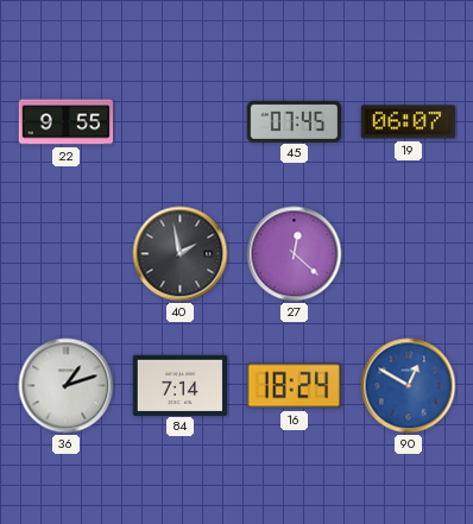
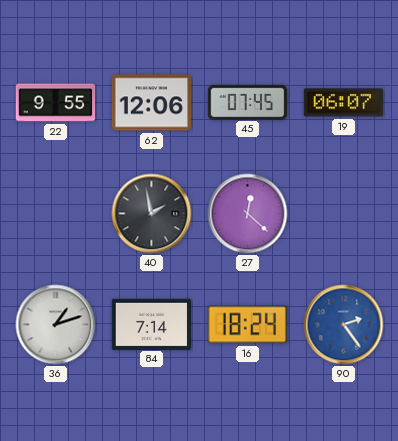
62: none -> 12:06 (152, 103)
90: 12:50 -> 2:24 (344, 325)
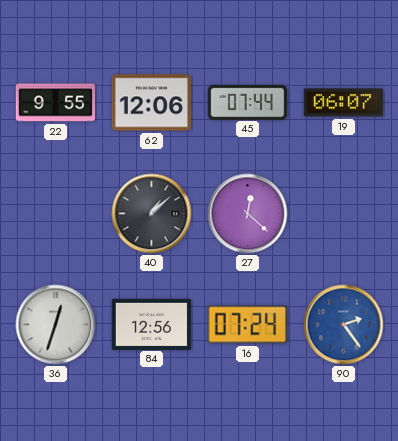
45: 07:45 -> 07:44 (248, 102)
40: 1:58 -> 1:08 (152, 214)
36: 1:12 -> 12:33 (56, 325)
84: 7:14 -> 12:56 (152, 324)
16: 18:24 -> 07:24 (247, 325)
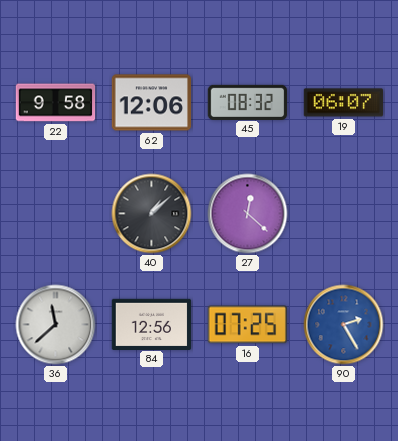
22: 9:55 -> 9:58 (56, 103)
45: 07:44 -> 08:32 (248, 102)
36: 12:33 -> 11:38 (56, 325)
16: 07:24 -> 07:25 (247, 325)
90: 2:24 -> 2:25 (344, 325)
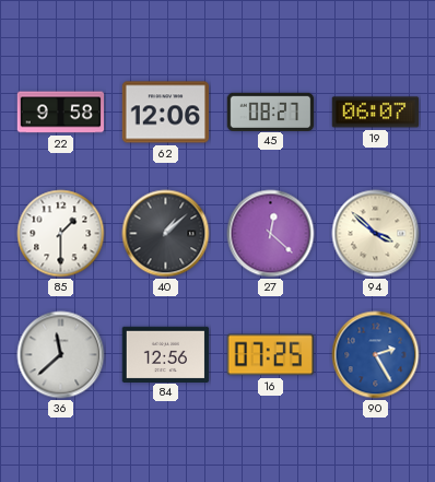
45: 08:32 -> 08:27 (271, 111)
85: none -> 1:30 (61, 234)
94: none -> 3:52 (376, 234)
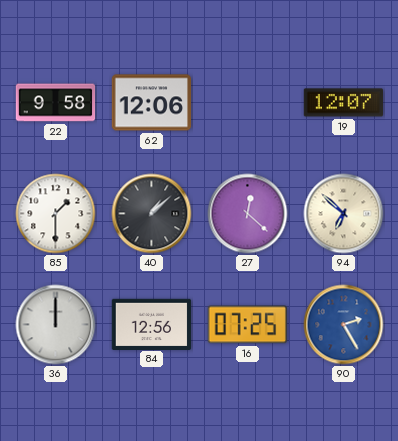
45: 08:27 -> none (271, 111)
19: 06:07 -> 12:07 (344, 103)
94: 3:52 -> 6:52 (344, 214)
36: 11:38 -> 12:00 (56, 325)
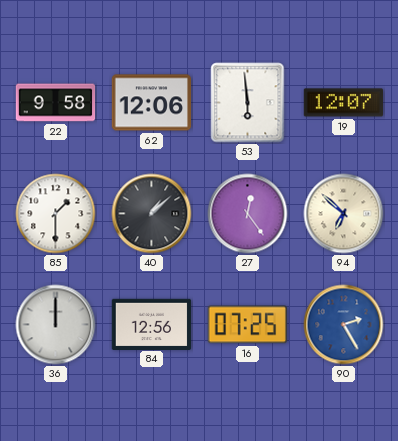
53: none -> 5:59 (248, 103)
27: 12:22 -> 12:24 (248, 214)
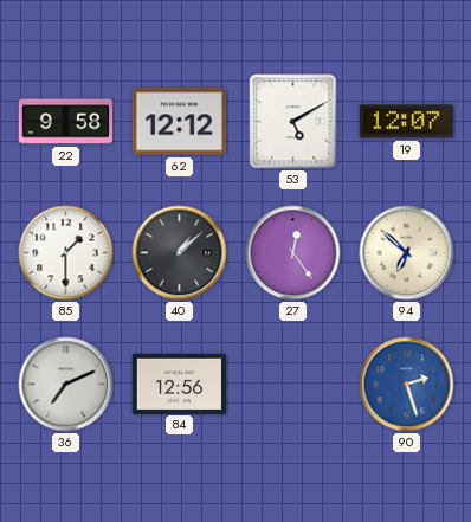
62: 12:06 -> 12:12 (180, 122)
53: 5:59 -> 5:10 (293, 122)
36: 12:00 -> 7:11 (66, 385)
16: 07:25 -> none (247, 325)
90: 2:25 -> 2:27 (407, 385)
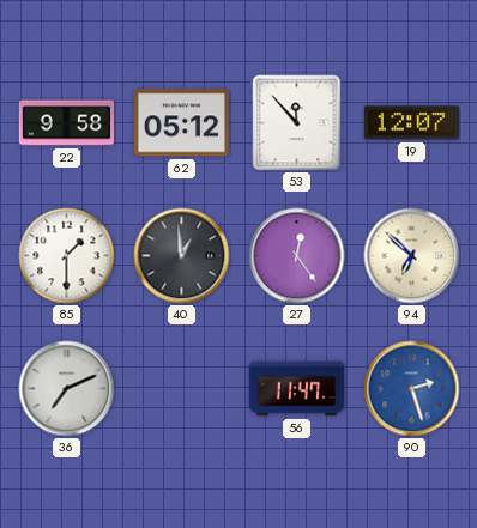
62: 12:12 -> 05:12 (182, 123)
53: 5:10 -> 11:53 (297, 123)
40: 1:08 -> 12:59 (182, 256)
84: 12:56 -> none (180, 384)
56: none -> 11:47 (297, 389)
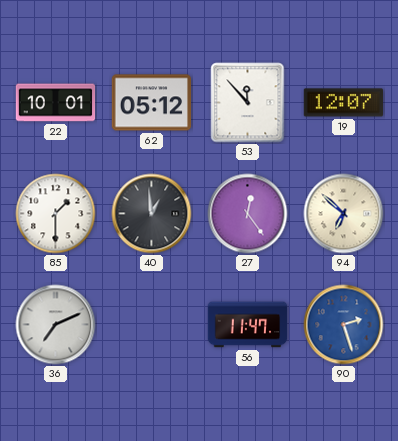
22: 9:58 -> 10:01 (56, 103)
